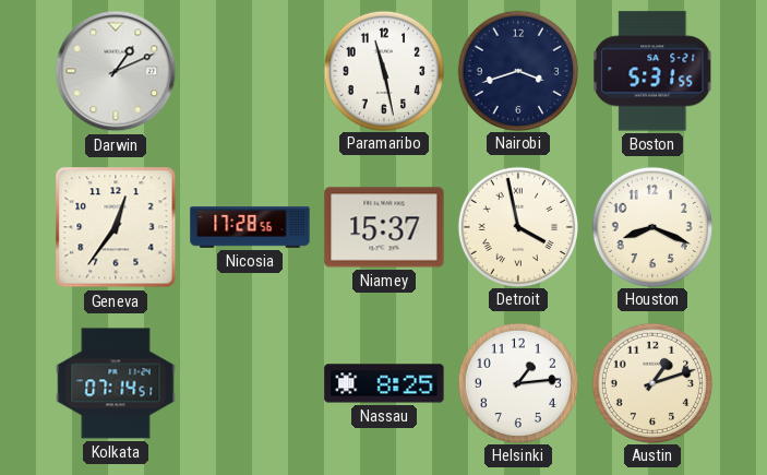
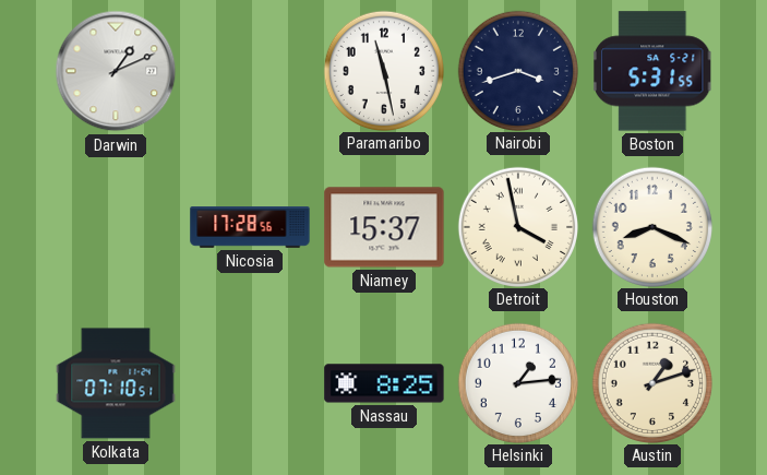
Geneva: 12:36 -> none (116, 227)
Kolkata: 07:14 -> 07:10 (116, 383)
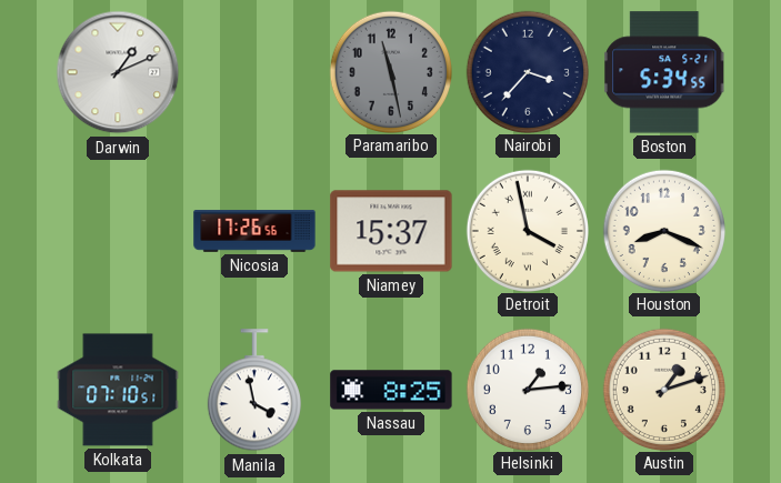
Paramaribo dial: white -> grey (390, 71)
Nairobi: 3:42 -> 3:37 (527, 71)
Boston: 5:31 -> 5:34 (665, 72)
Nicosia: 17:28 -> 17:26 (254, 231)
Manila: none -> 3:58 (254, 391)
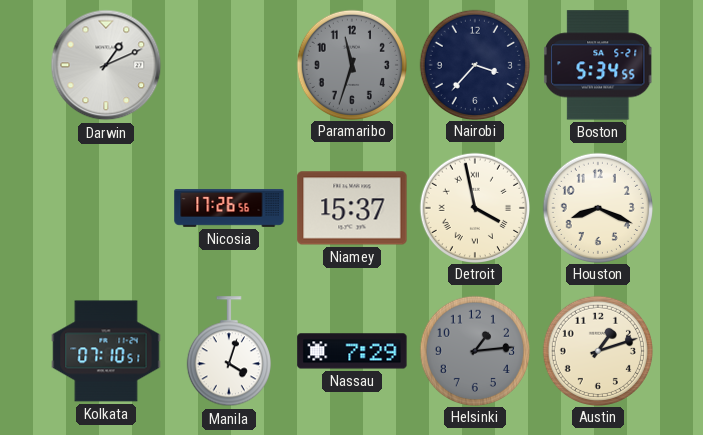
Paramaribo: 11:28 -> 11:33 (351, 64)
Manila: 3:58 -> 4:03 (229, 352)
Nassau: 8:25 -> 7:29 (352, 351)
Helsinki dial: white -> grey (474, 350)
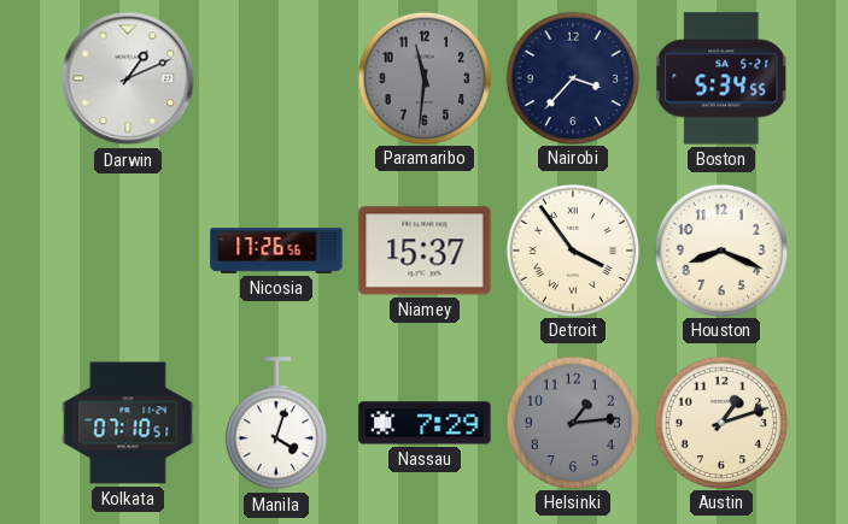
Paramaribo: 11:33 -> 11:31 (423, 77)
Detroit: 3:58 -> 3:54 (572, 249)
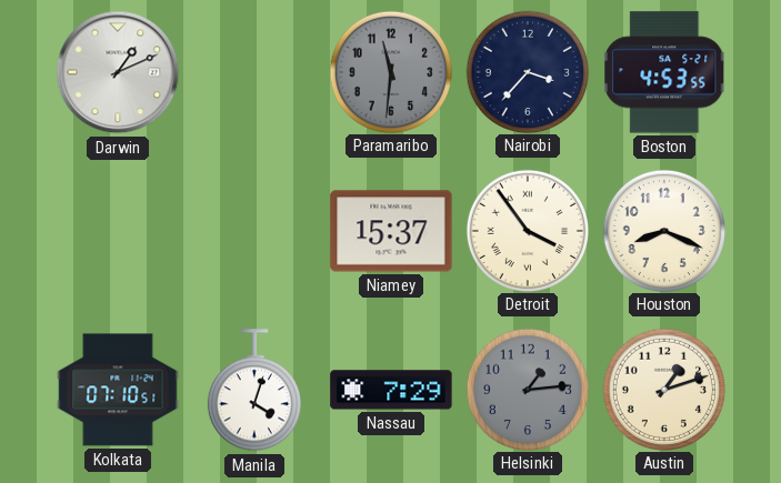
Boston: 5:34 -> 4:53 (665, 72)
Nicosia: 17:26 -> none (276, 251)
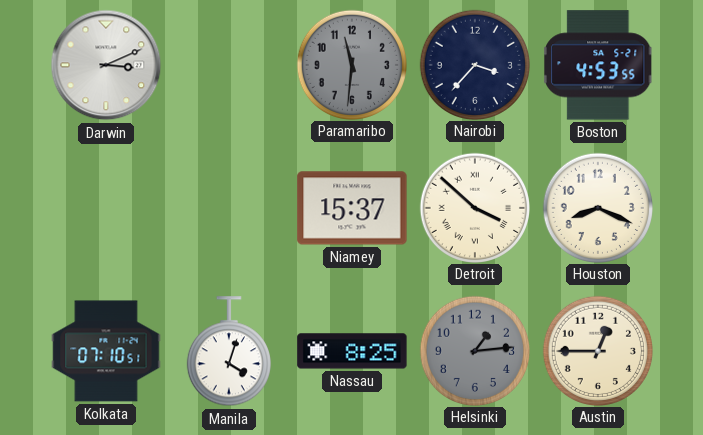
Darwin: 1:11 -> 3:11 (106, 65)
Detroit: 3:54 -> 3:52 (474, 207)
Nassau: 7:29 -> 8:25 (352, 351)
Austin: 1:12 -> 12:45 (597, 350)
